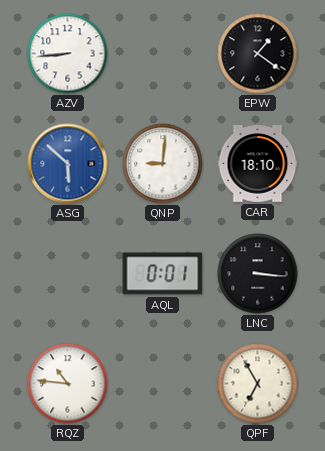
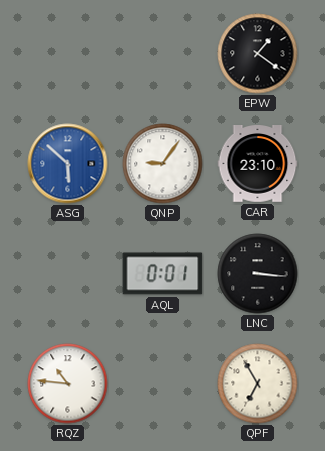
AZV: 8:44 -> none (68, 54)
QNP: 9:01 -> 9:06 (163, 164)
CAR: 18:10 -> 23:10 (258, 164)
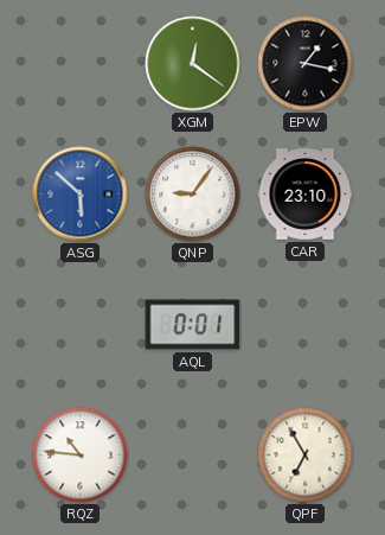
XGM: none -> 12:21 (193, 64)
EPW: 1:21 -> 1:17 (306, 64)
LNC: 3:16 -> none (258, 274)
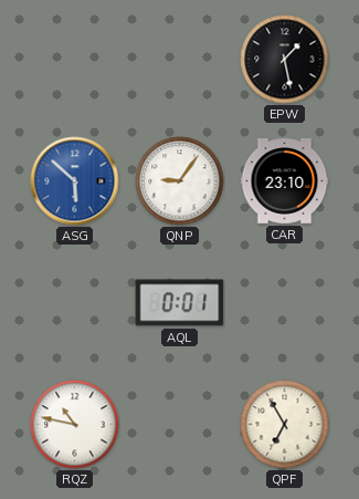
XGM: 12:21 -> none (193, 64)
EPW: 1:17 -> 1:28 (285, 60)
RQZ: 10:46 -> 10:47 (75, 425)
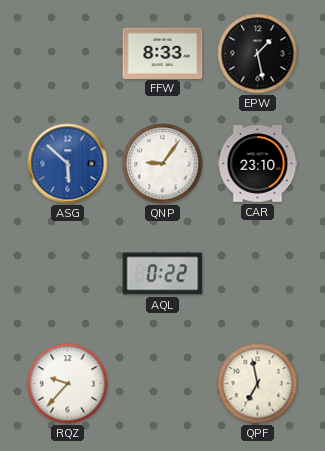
FFW: none -> 8:33 (163, 53)
AQL: 0:01 -> 0:22 (163, 274)
RQZ: 10:47 -> 9:37 (68, 384)
QPF: 6:55 -> 6:58 (258, 384)
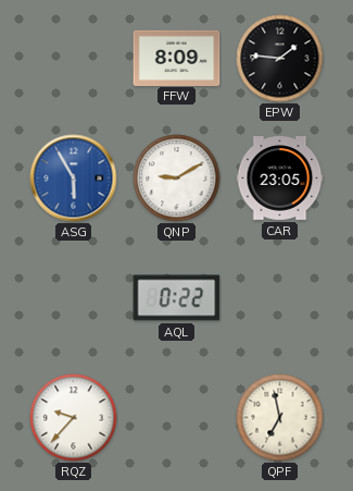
FFW: 8:33 -> 8:09 (177, 58)
EPW: 1:28 -> 1:46 (280, 59)
ASG: 5:52 -> 5:55 (74, 179)
QNP: 9:06 -> 9:10 (177, 179)
CAR: 23:10 -> 23:05 (280, 179)
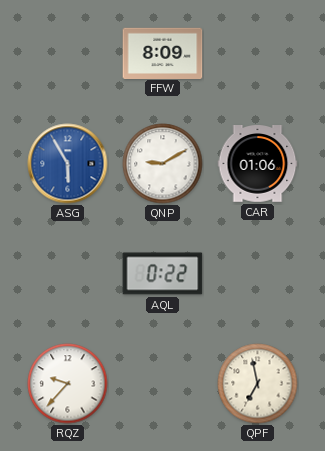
EPW: 1:46 -> none (280, 59)
CAR: 23:05 -> 01:06 (258, 164)
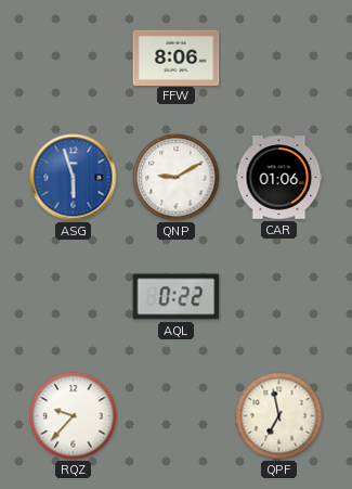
FFW: 8:09 -> 8:06 (177, 57)
ASG: 5:55 -> 5:57 (74, 178)
